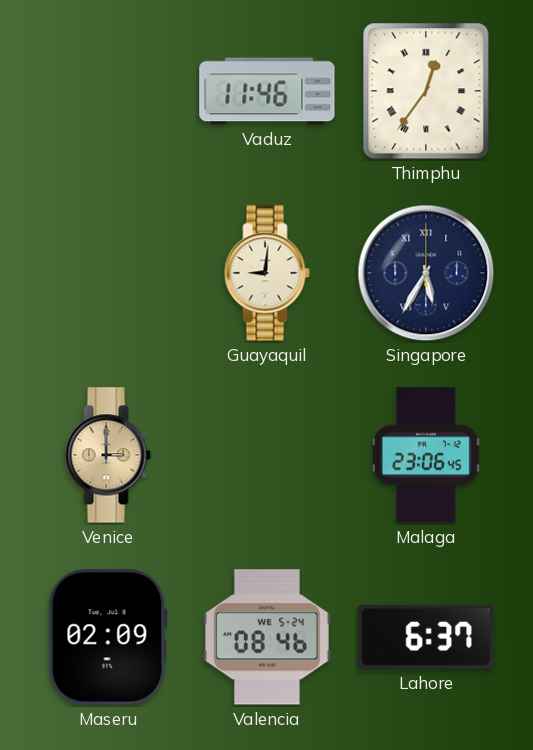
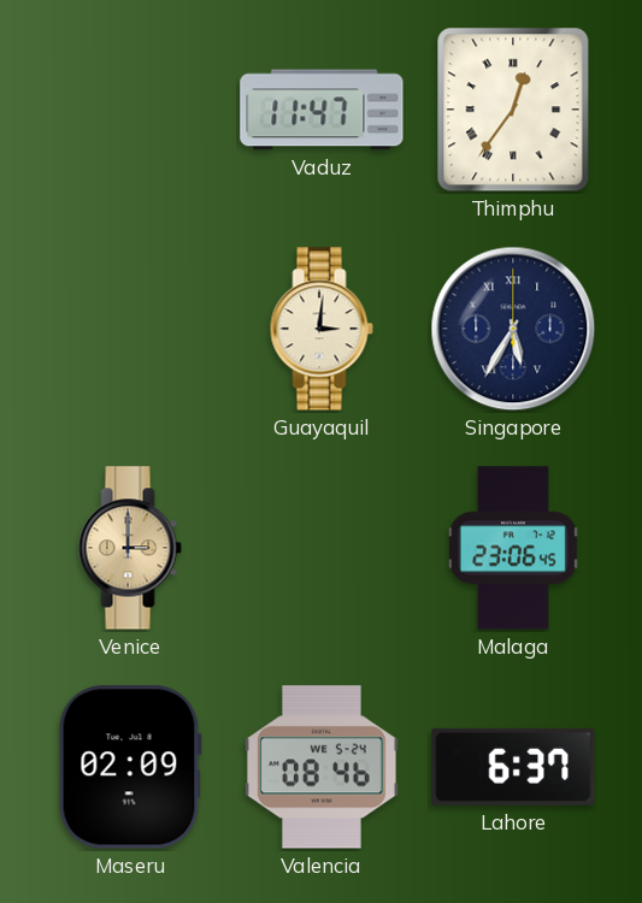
Vaduz: 11:46 -> 11:47 (322, 110)
Guayaquil: 9:01 -> 3:01 (322, 329)
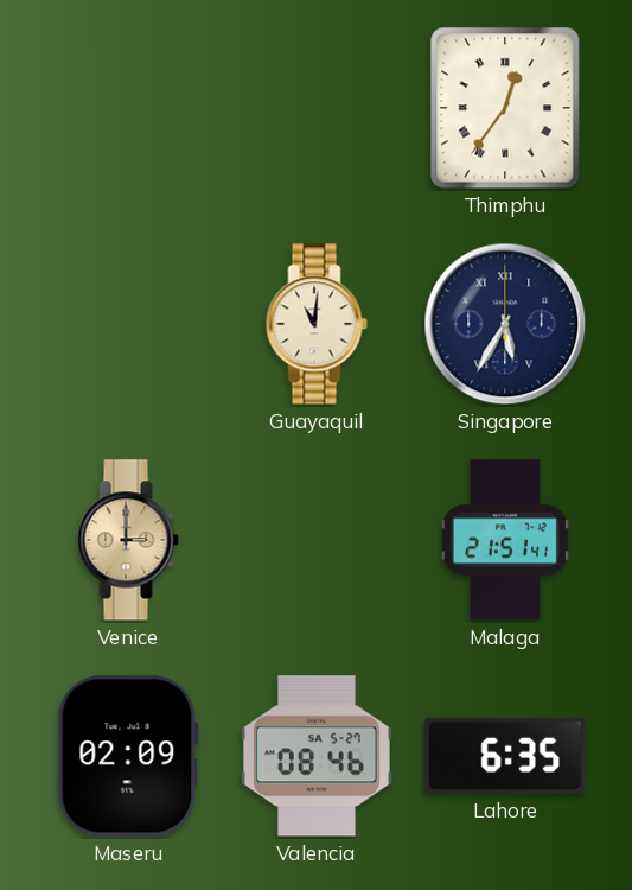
Vaduz: 11:47 -> none (322, 110)
Guayaquil: 3:01 -> 11:01 (317, 324)
Malaga: 23:06 -> 21:51 (505, 540)
Valencia date: WE 5-24 -> SA 5-27 (317, 756)
Lahore: 6:37 -> 6:35 (505, 756)
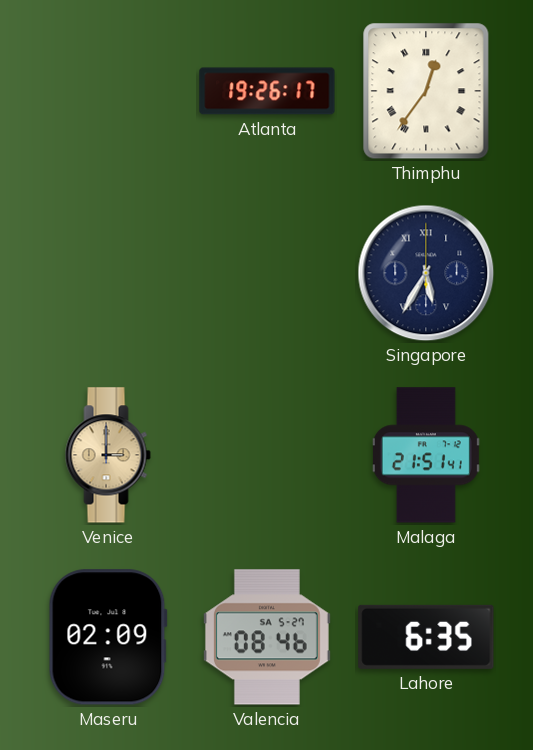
Atlanta: none -> 19:26 (267, 91)
Guayaquil: 11:01 -> none (317, 324)
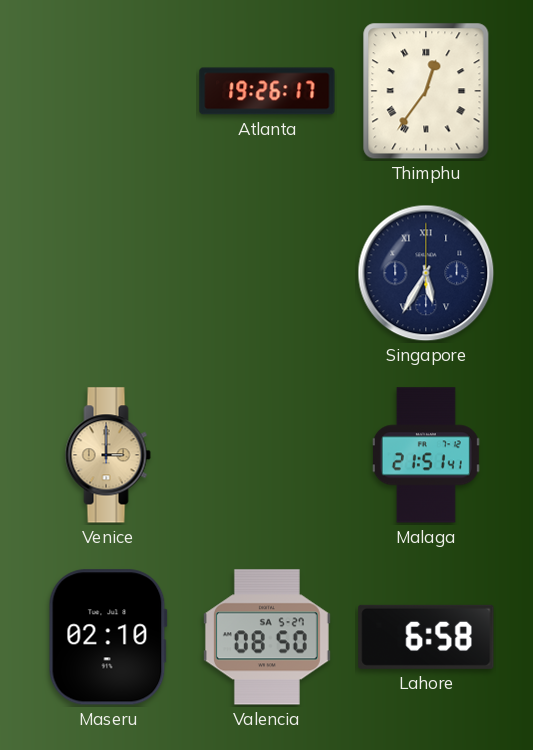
Maseru: 02:09 -> 02:10 (108, 637)
Valencia: 08:46 -> 08:50 (267, 637)
Lahore: 6:35 -> 6:58 (426, 637)
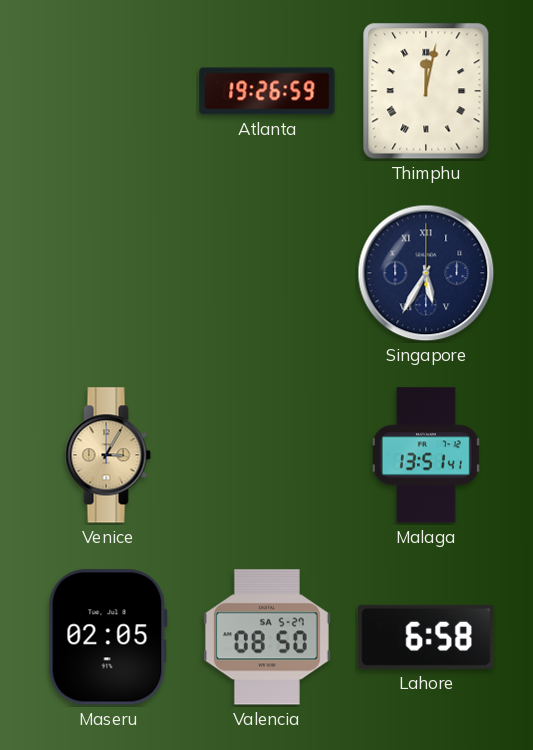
Atlanta: 19:26:17 -> 19:26:59 (267, 91)
Thimphu: 12:36 -> 12:02 (426, 91)
Venice: 3:00 -> 3:05 (108, 455)
Malaga: 21:51 -> 13:51 (426, 455)
Maseru: 02:10 -> 02:05 (108, 637)
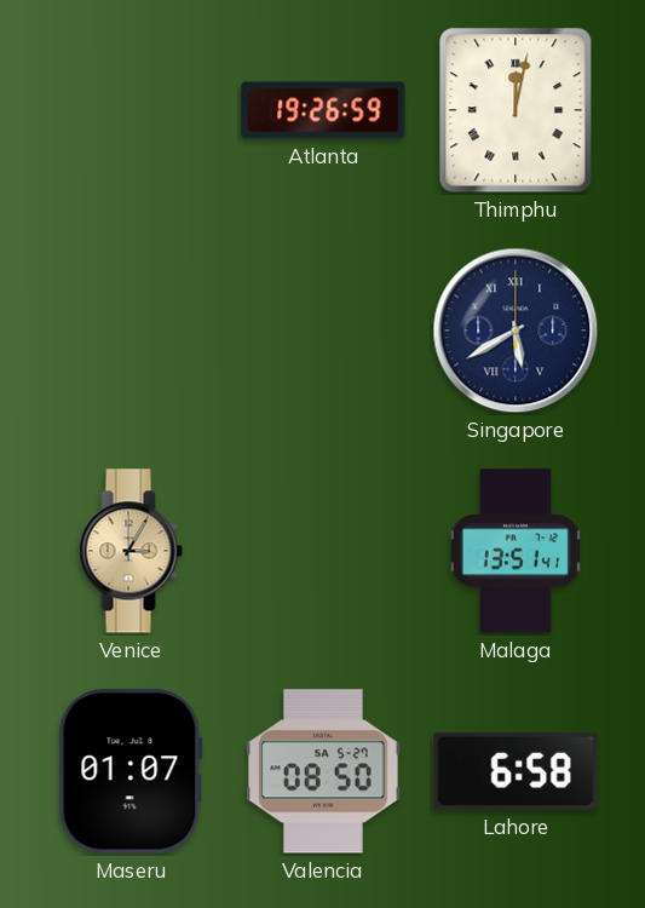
Singapore: 5:35 -> 5:40 (516, 331)
Maseru: 02:05 -> 01:07 (131, 771)
